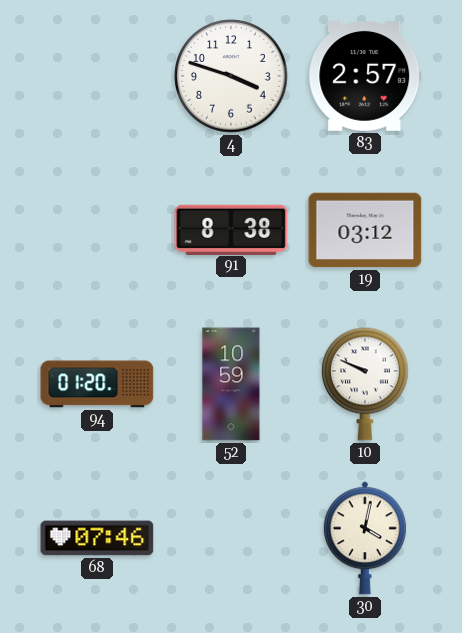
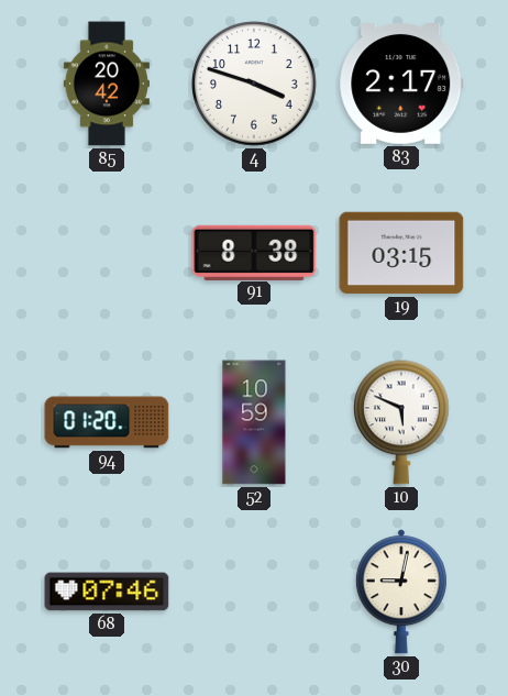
85: none -> 20:42 (107, 84)
83: 2:57 -> 2:17 (401, 85)
19: 03:12 -> 03:15 (401, 253)
10: 9:49 -> 5:49 (402, 422)
30: 4:02 -> 9:02 (401, 592)
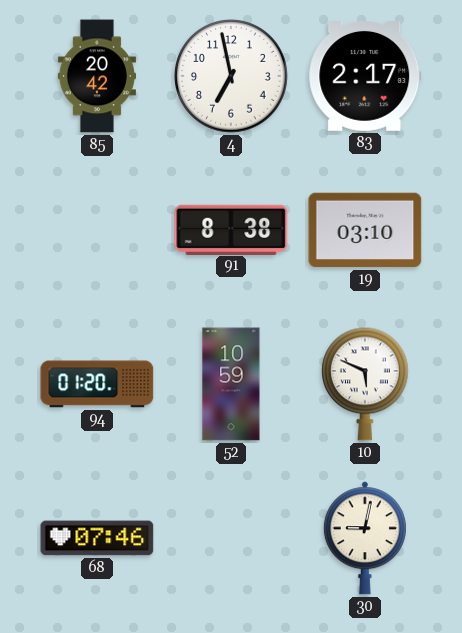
4: 3:48 -> 6:58 (231, 76)
19: 03:15 -> 03:10 (365, 230)
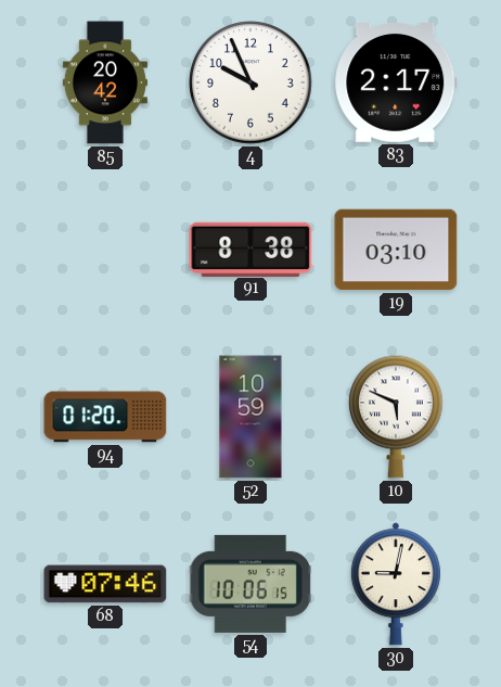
4: 6:58 -> 9:56 (251, 82)
54: none -> 10:06 (251, 584)
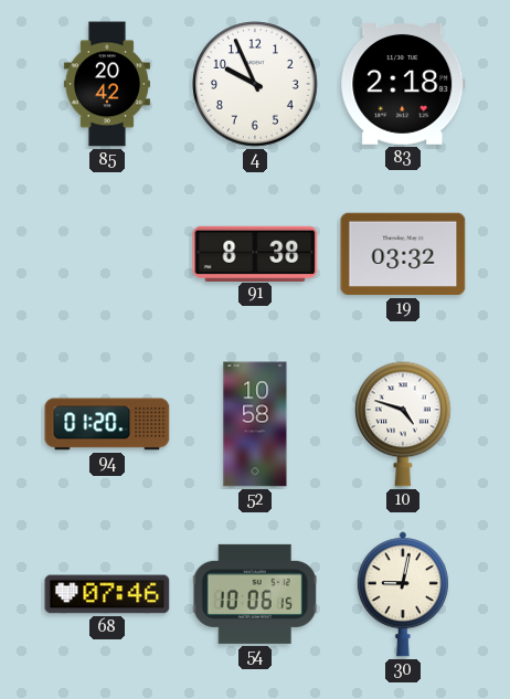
83: 2:17 -> 2:18 (403, 85)
19: 03:10 -> 03:32 (403, 254)
52: 10:59 -> 10:58 (255, 424)
10: 5:49 -> 4:48 (404, 424)
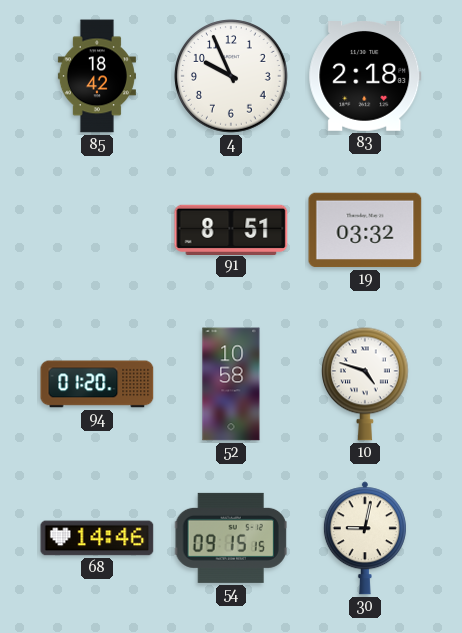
85: 20:42 -> 18:42 (97, 76)
91: 8:38 -> 8:51 (231, 229)
68: 07:46 -> 14:46 (97, 538)
54: 10:06 -> 09:15 (231, 538)
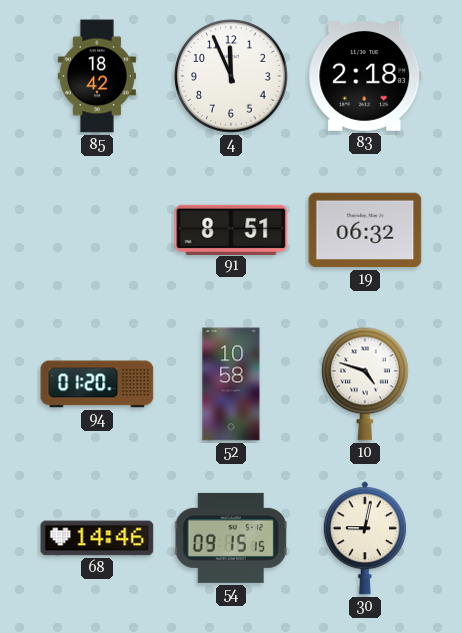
4: 9:56 -> 11:56 (231, 76)
19: 03:32 -> 06:32 (365, 230)
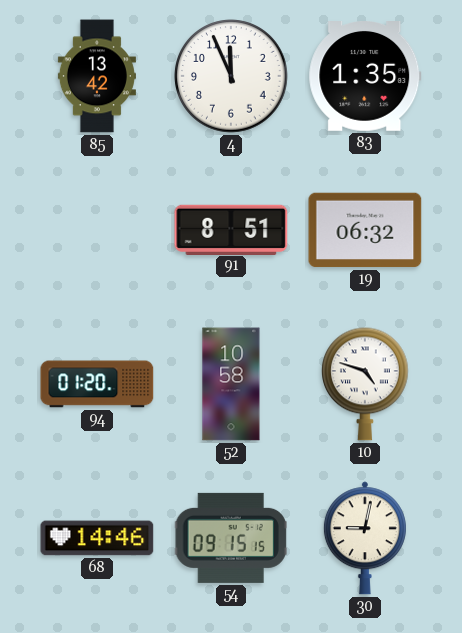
85: 18:42 -> 13:42 (97, 76)
83: 2:18 -> 1:35 (365, 77)
